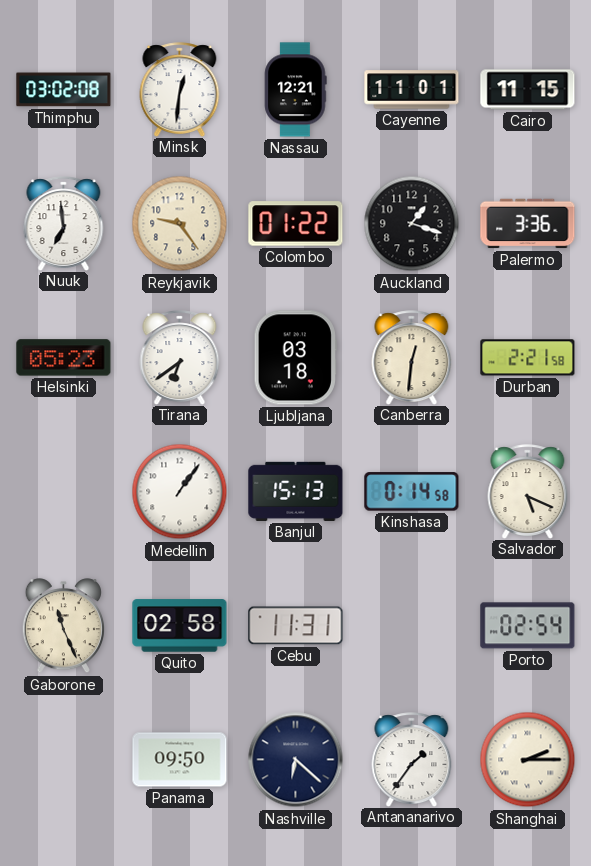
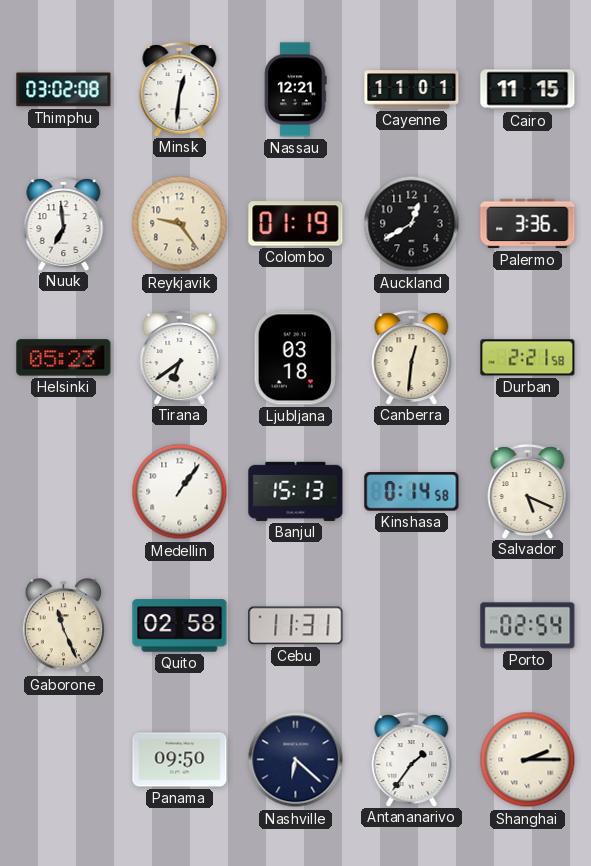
Colombo: 01:22 -> 01:19 (296, 224)
Auckland: 1:18 -> 12:40 (412, 224)
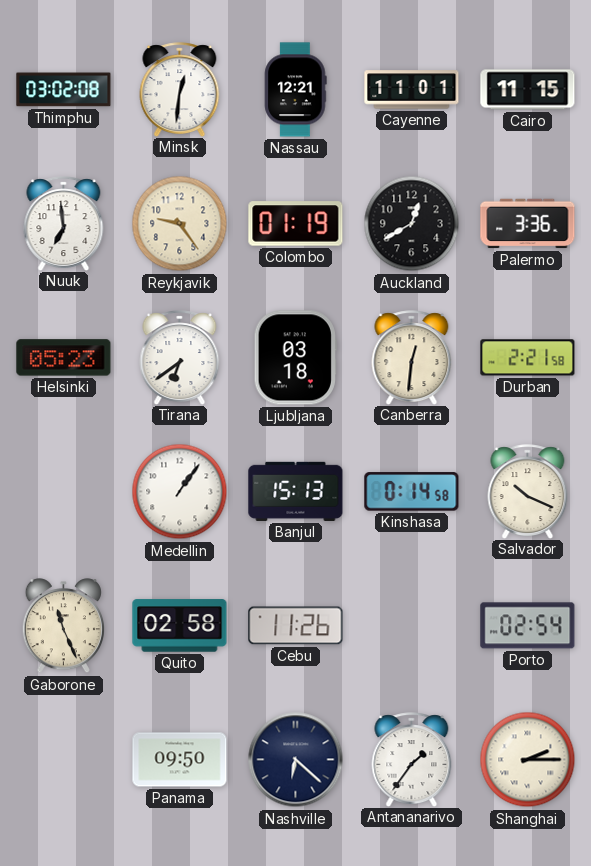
Salvador: 5:19 -> 10:19 (528, 491)
Cebu: 11:31 -> 11:26 (296, 626)
